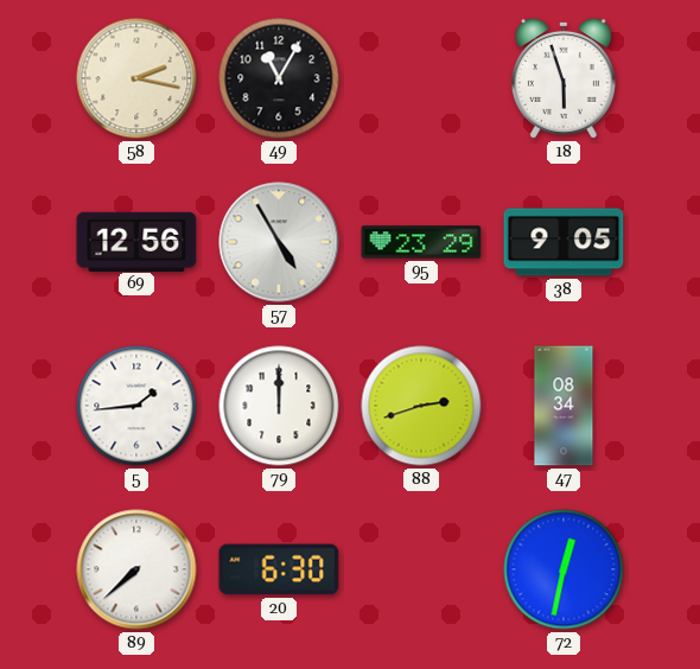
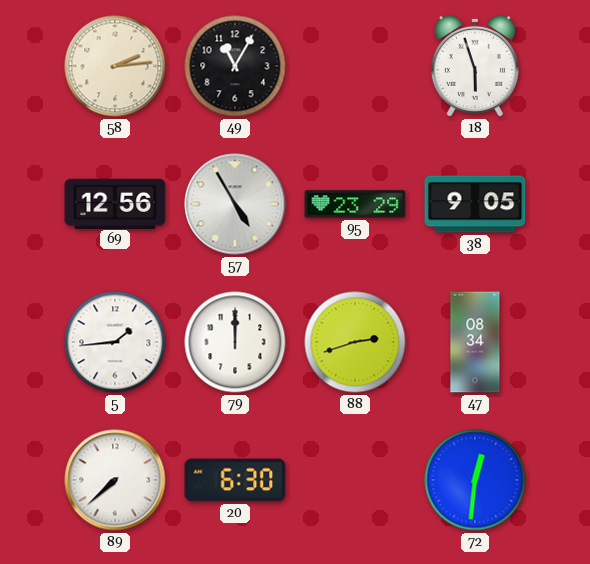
58: 2:17 -> 2:14 (115, 66)
72: 12:32 -> 12:31 (475, 480)
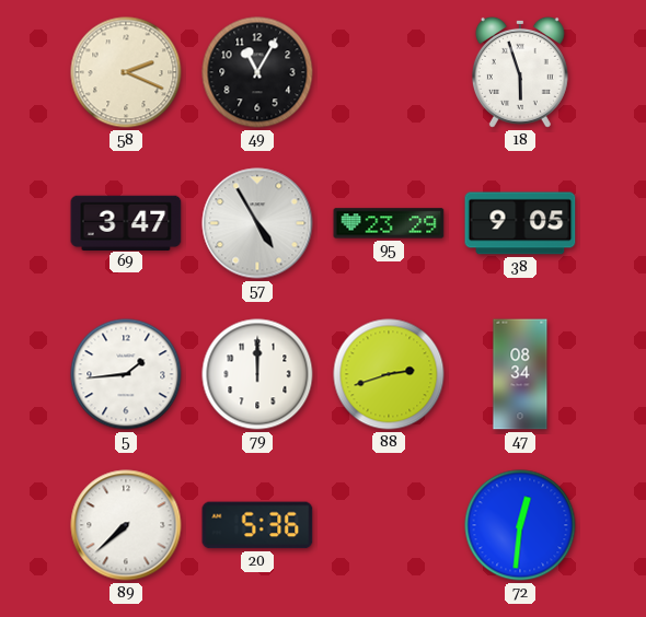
58: 2:14 -> 2:19 (126, 72)
69: 12:56 -> 3:47 (126, 222)
20: 6:30 -> 5:36 (257, 525)
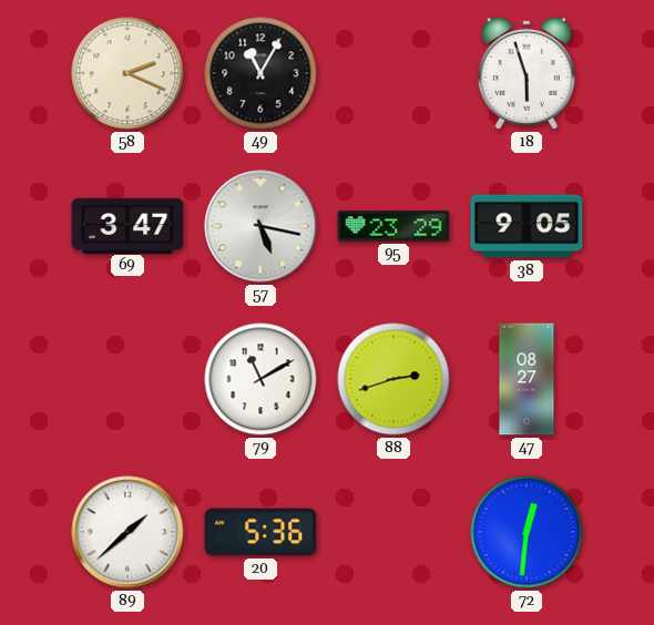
57: 4:55 -> 5:17 (260, 226)
5: 1:44 -> none (126, 374)
79: 12:00 -> 11:10 (260, 379)
47: 08:34 -> 08:27 (527, 379)
89: 7:38 -> 1:38 (127, 532)
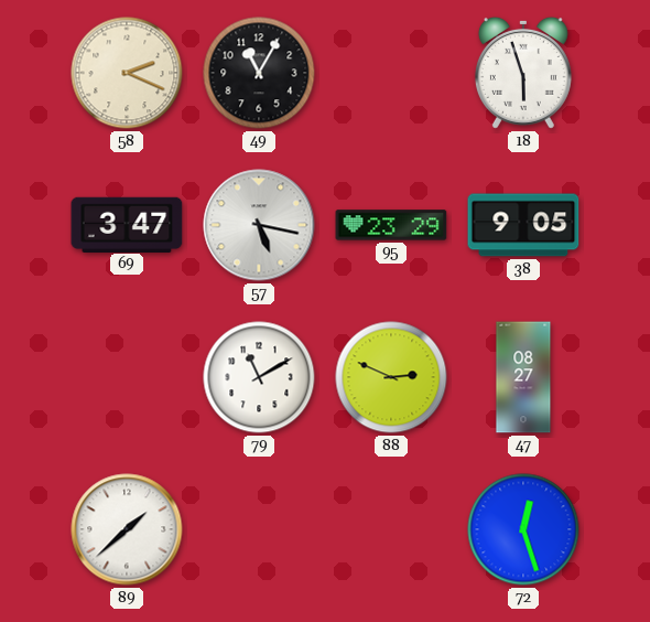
88: 2:42 -> 2:49 (391, 377)
20: 5:36 -> none (260, 532)
72: 12:31 -> 12:27 (523, 529)
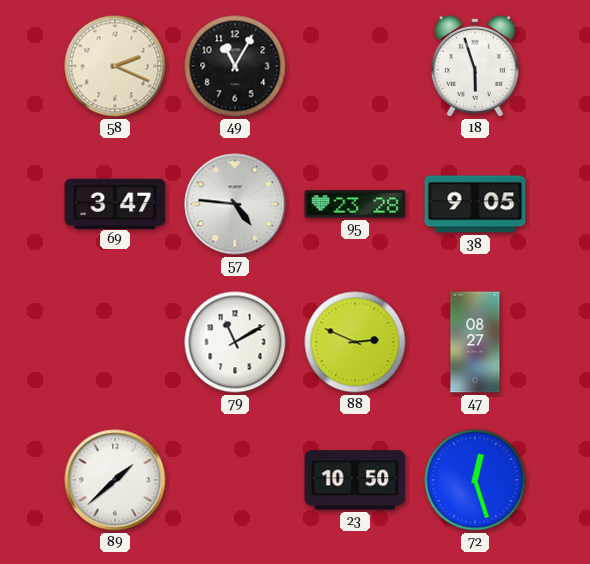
57: 5:17 -> 4:46 (235, 204)
95: 23:29 -> 23:28 (355, 204)
23: none -> 10:50 (355, 480)
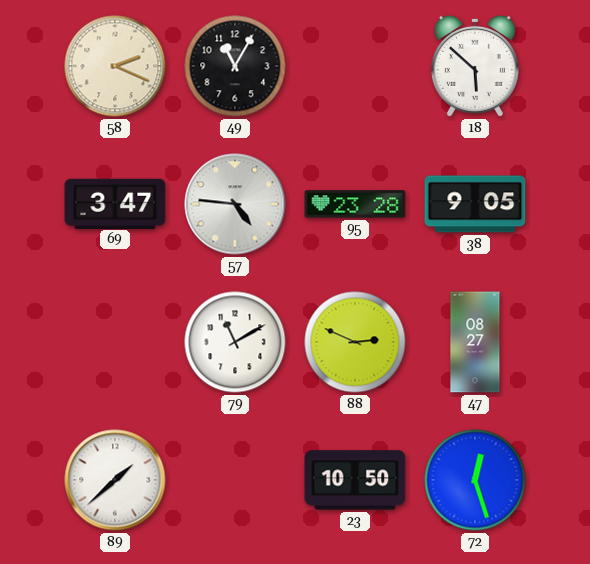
18: 5:57 -> 5:52 (475, 66)
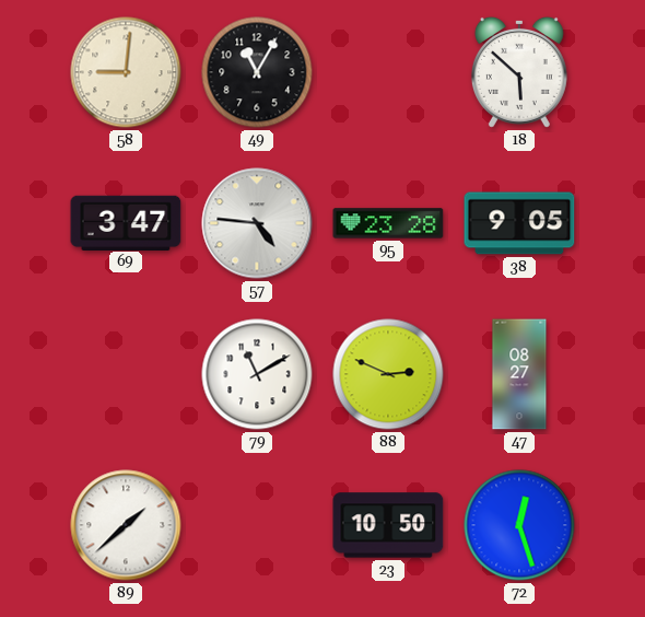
58: 2:19 -> 9:01 (126, 72)
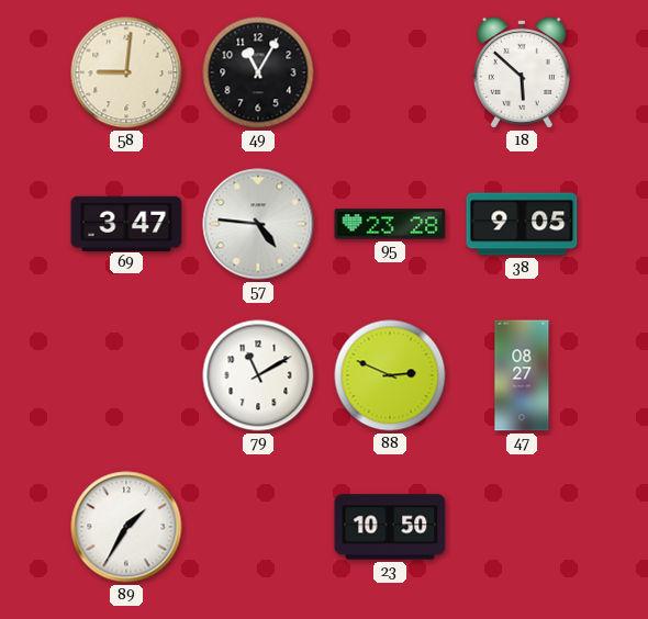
89: 1:38 -> 1:35 (126, 527)
72: 12:27 -> none (519, 525)
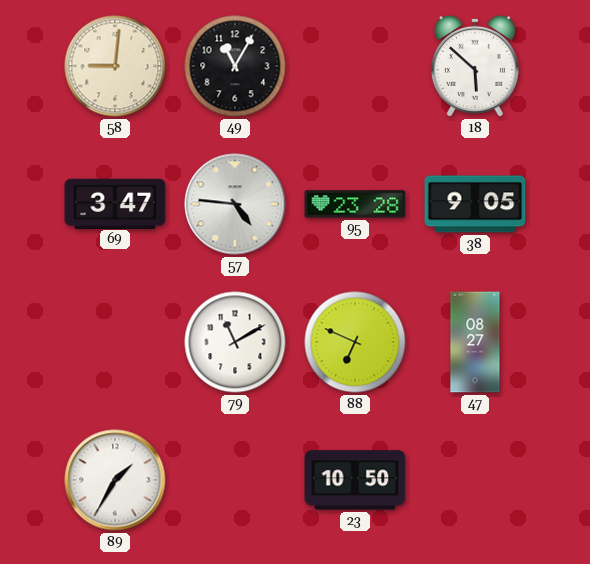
88: 2:49 -> 6:49 (355, 342)
